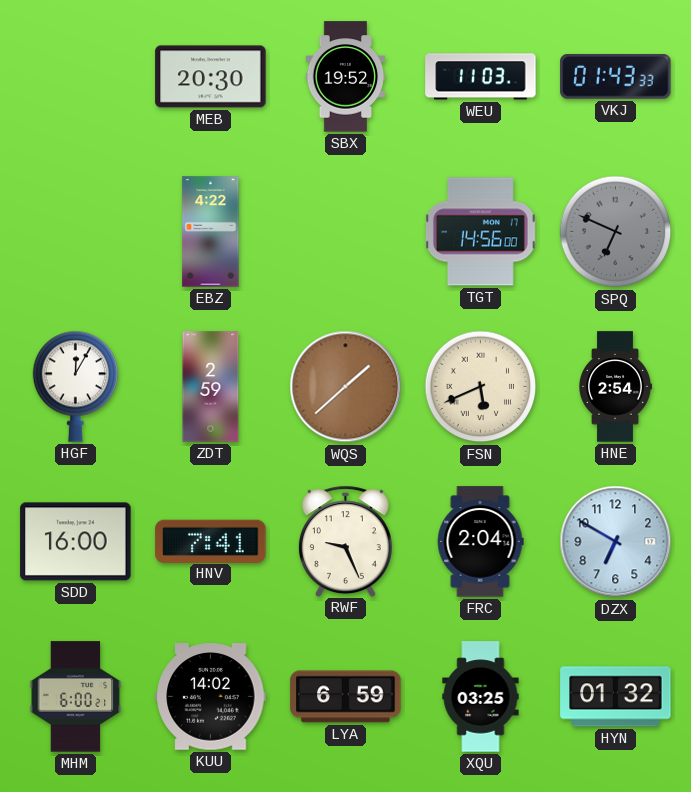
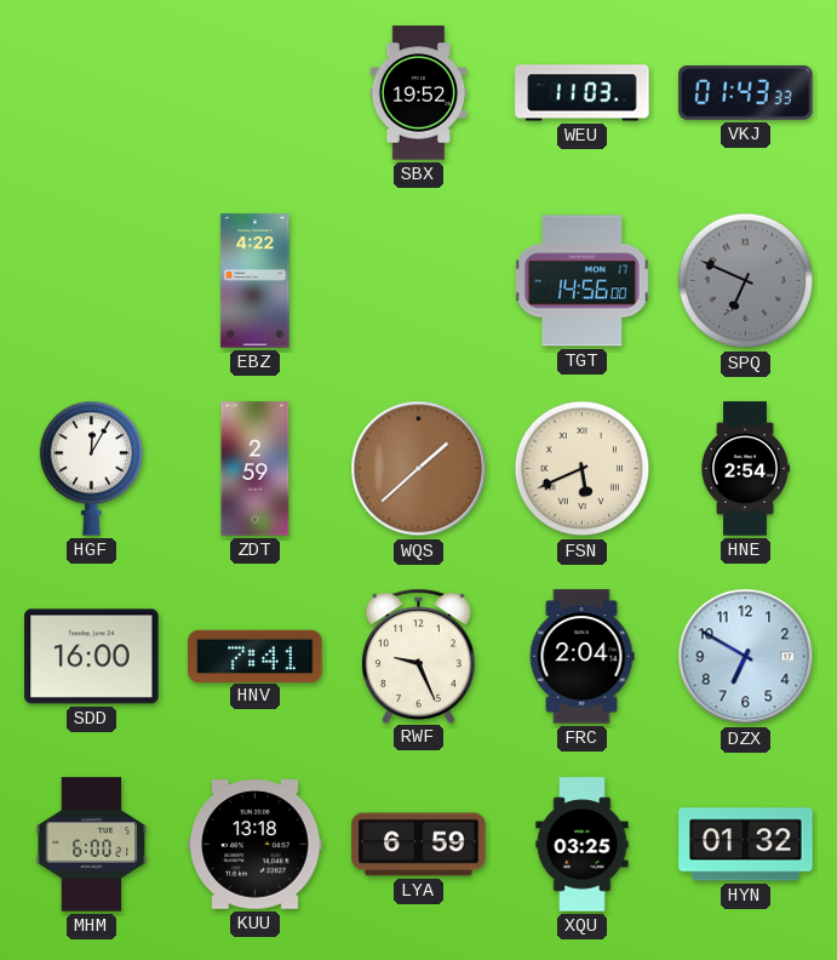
MEB: 20:30 -> none (211, 77)
KUU: 14:02 -> 13:18 (256, 845)
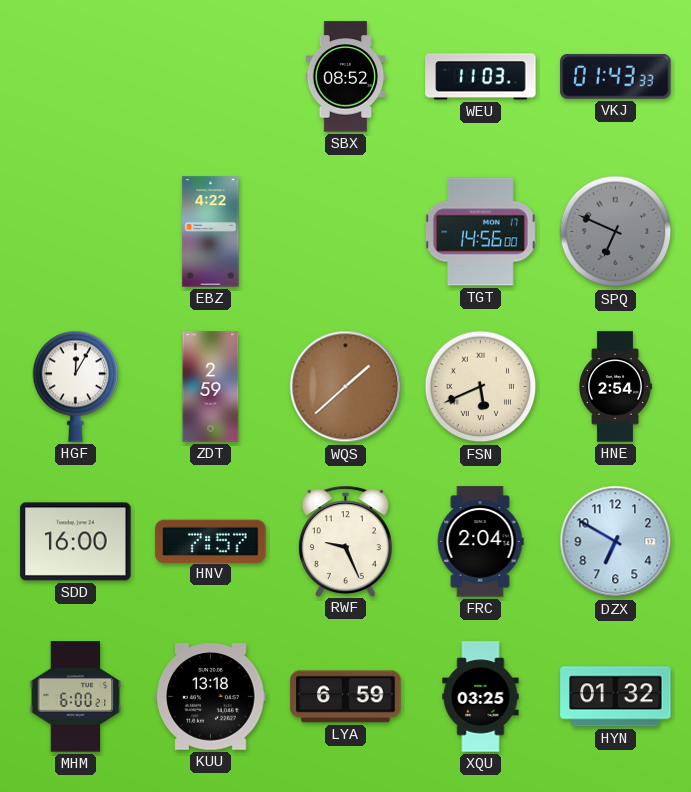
SBX: 19:52 -> 08:52 (346, 77)
HNV: 7:41 -> 7:57 (211, 541)
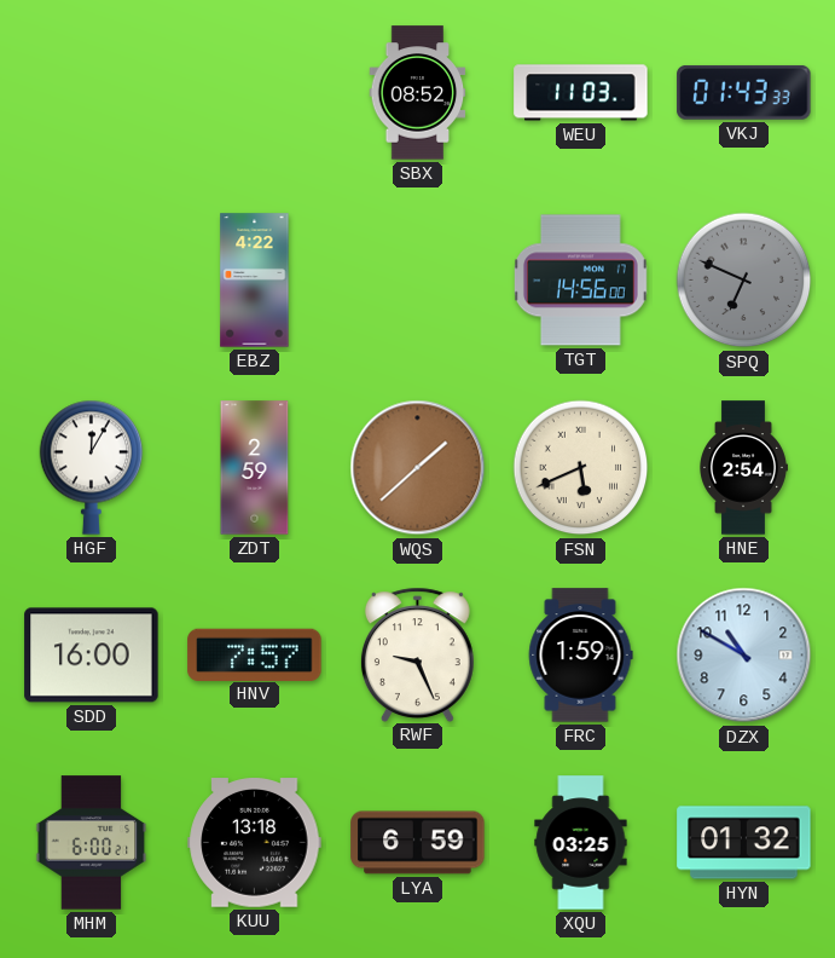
FRC: 2:04 -> 1:59 (580, 656)
DZX: 6:50 -> 10:50 (744, 656)
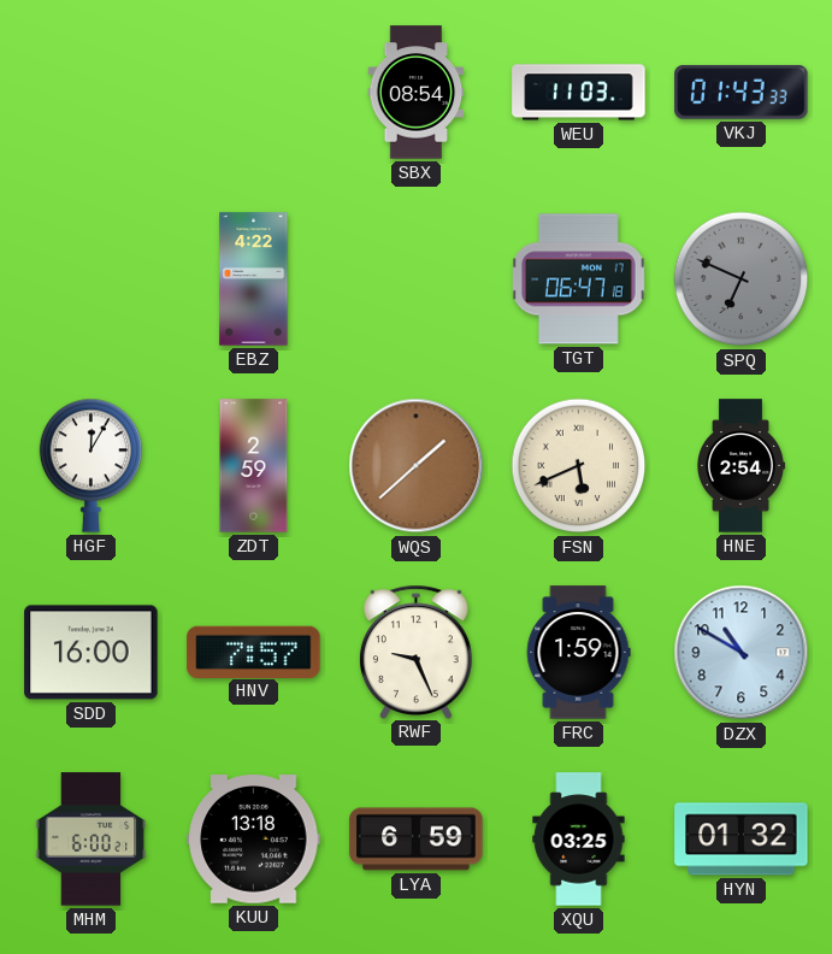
SBX: 08:52 -> 08:54 (417, 93)
TGT: 14:56 -> 06:47 (578, 279)
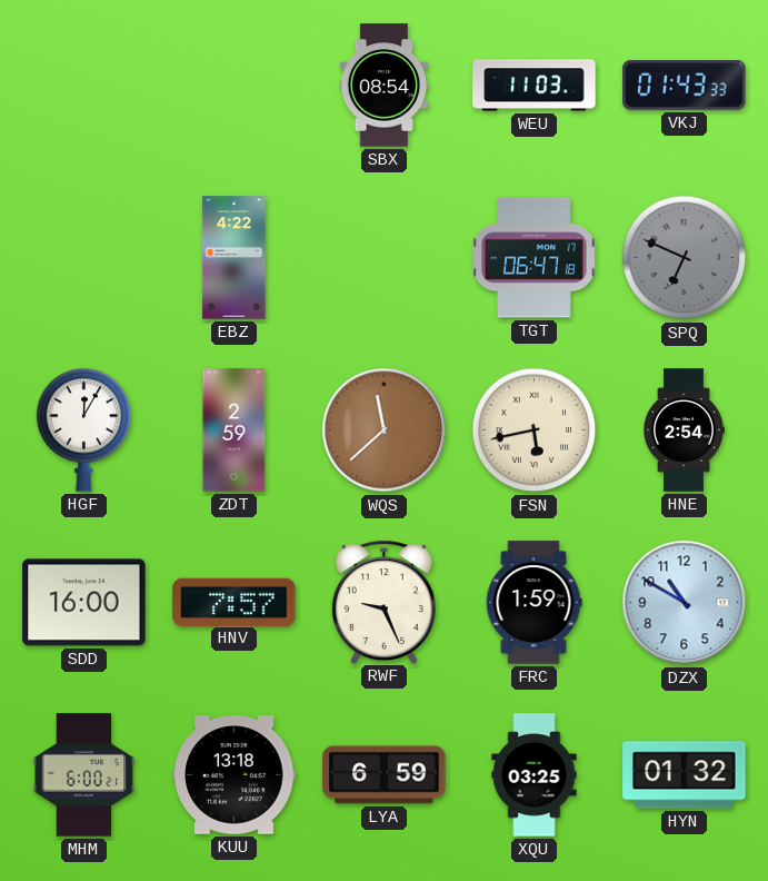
WQS: 1:38 -> 11:38 (385, 430)
FSN: 5:41 -> 5:43 (535, 430)
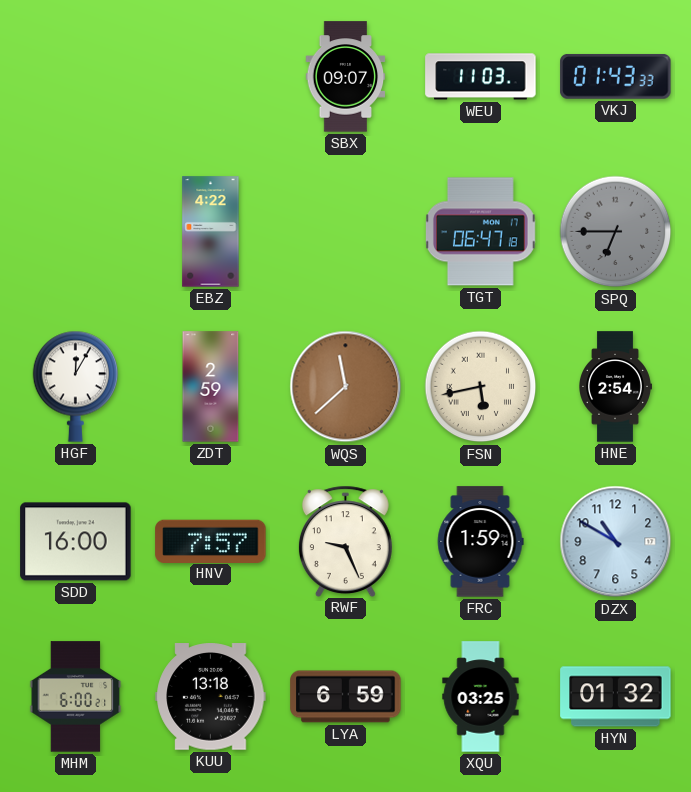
SBX: 08:54 -> 09:07 (346, 77)
SPQ: 6:49 -> 6:45 (616, 232)
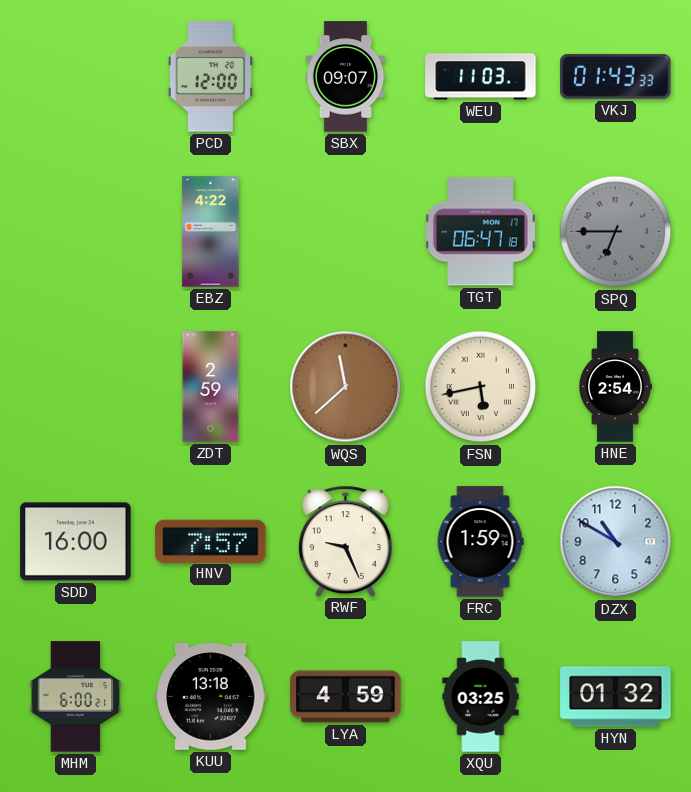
PCD: none -> 12:00 (210, 77)
HGF: 12:05 -> none (76, 386)
LYA: 6:59 -> 4:59 (346, 697)
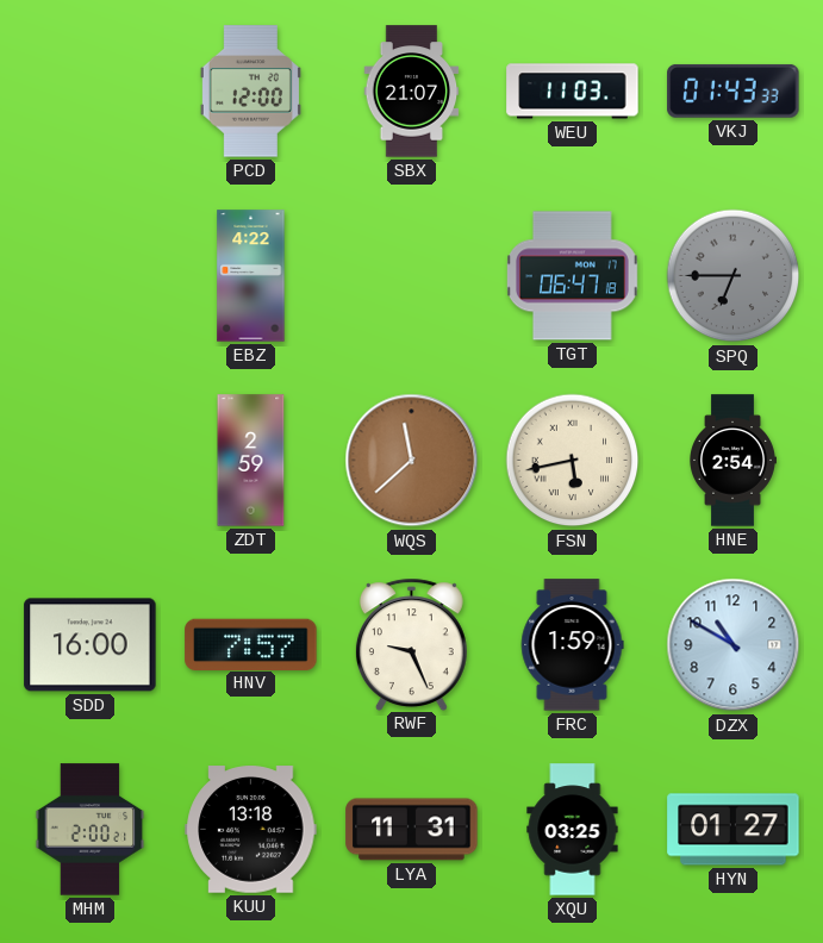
SBX: 09:07 -> 21:07 (412, 92)
MHM: 6:00 -> 2:00 (91, 830)
LYA: 4:59 -> 11:31 (412, 830)
HYN: 01:32 -> 01:27 (734, 830)
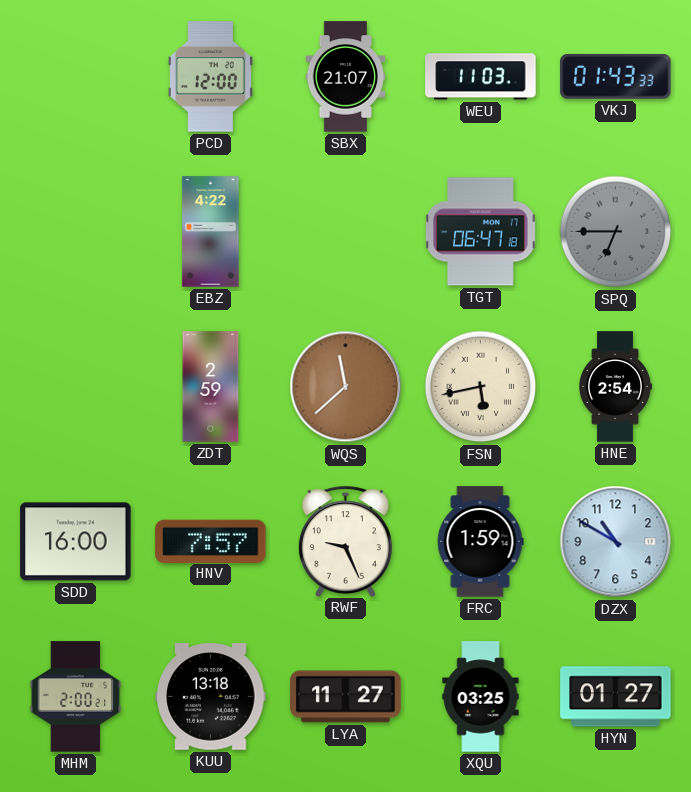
LYA: 11:31 -> 11:27 (346, 697)
